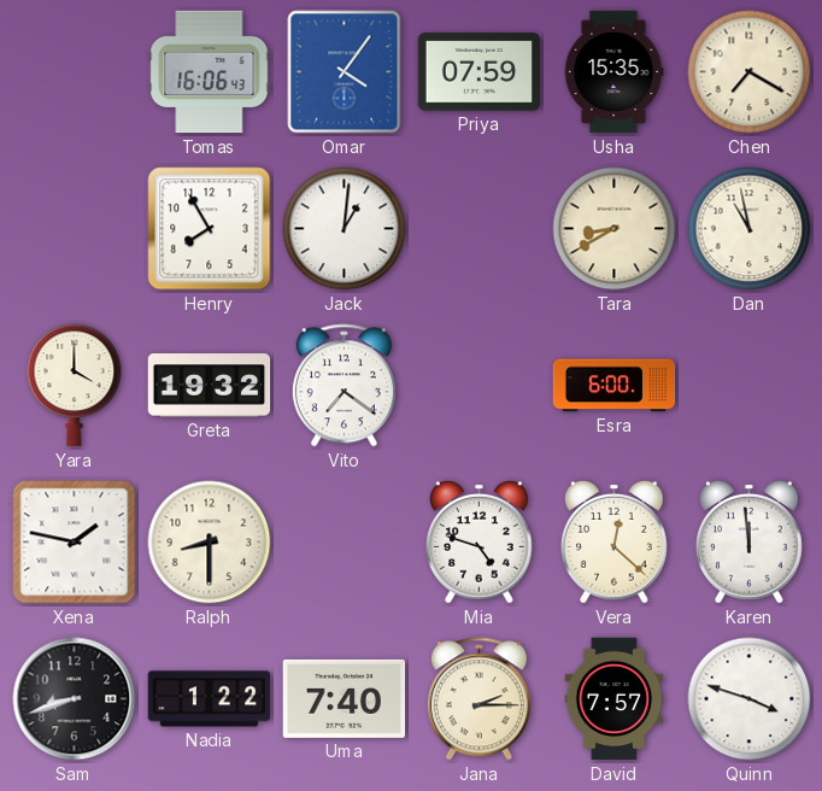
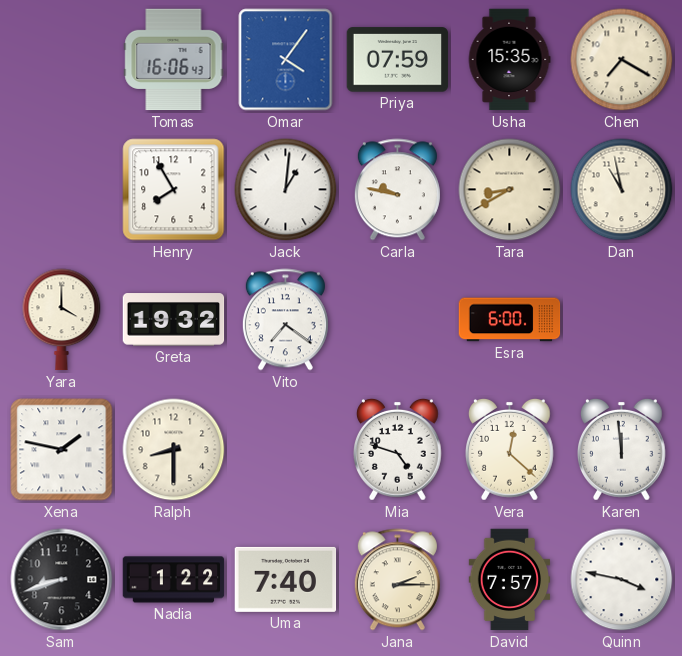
Carla: none -> 9:47 (397, 190)
Quinn: 3:48 -> 3:47 (622, 580)
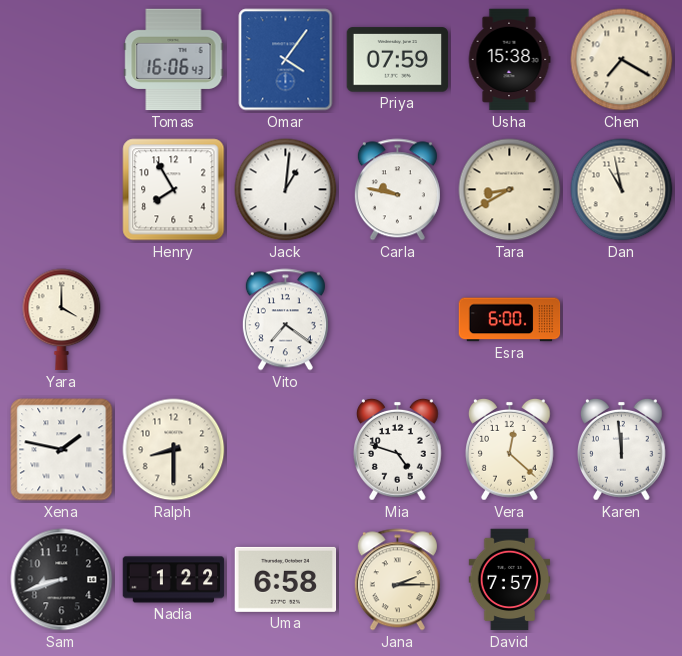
Usha: 15:35 -> 15:38 (509, 60)
Greta: 19:32 -> none (174, 320)
Uma: 7:40 -> 6:58 (286, 579)
Quinn: 3:47 -> none (622, 580)
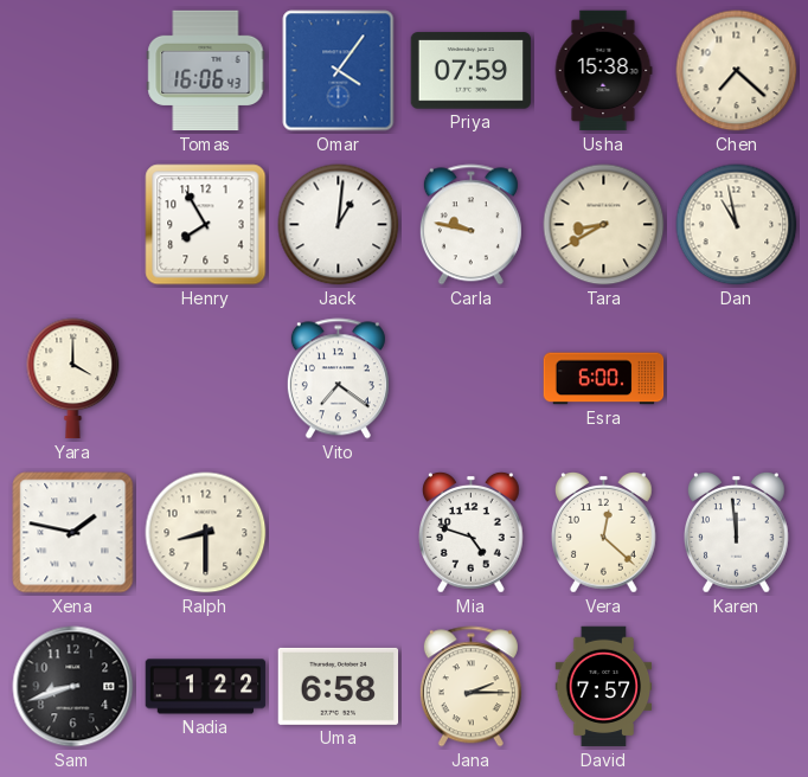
Chen: 7:20 -> 7:22 (737, 71)
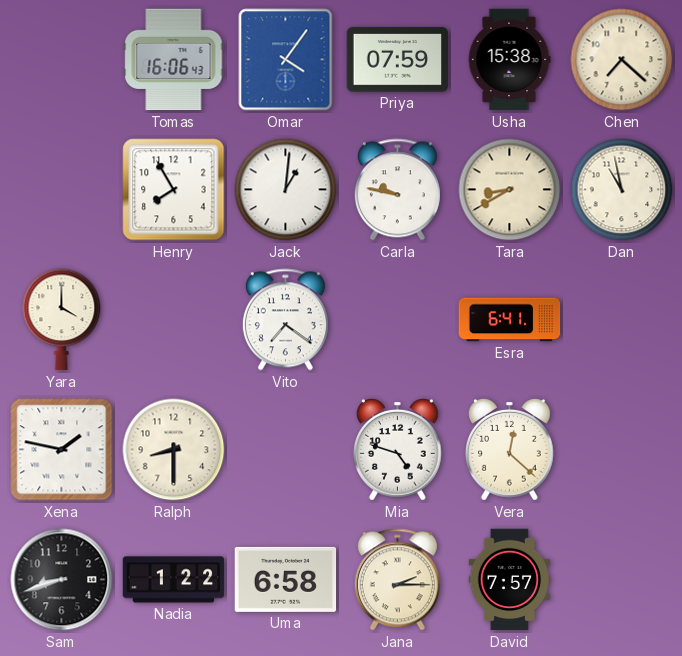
Esra: 6:00 -> 6:41 (510, 320)
Karen: 11:59 -> none (737, 532)
